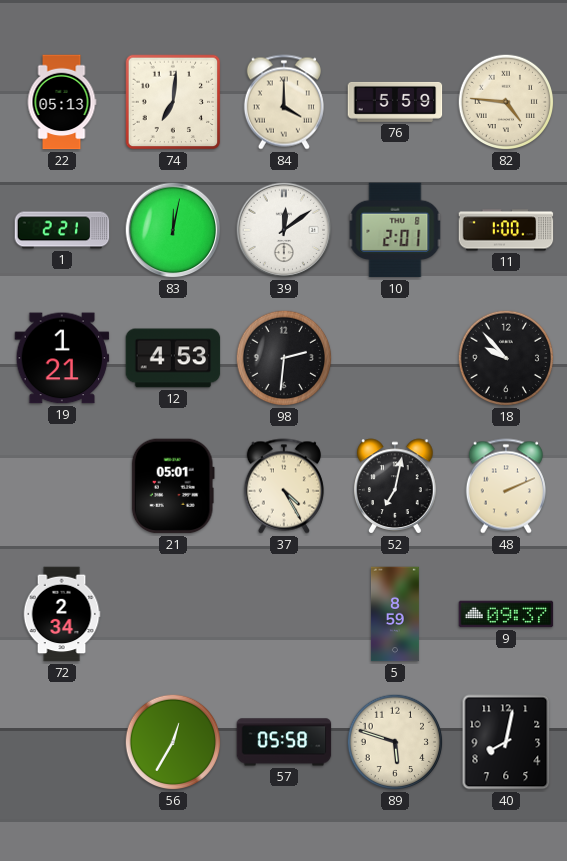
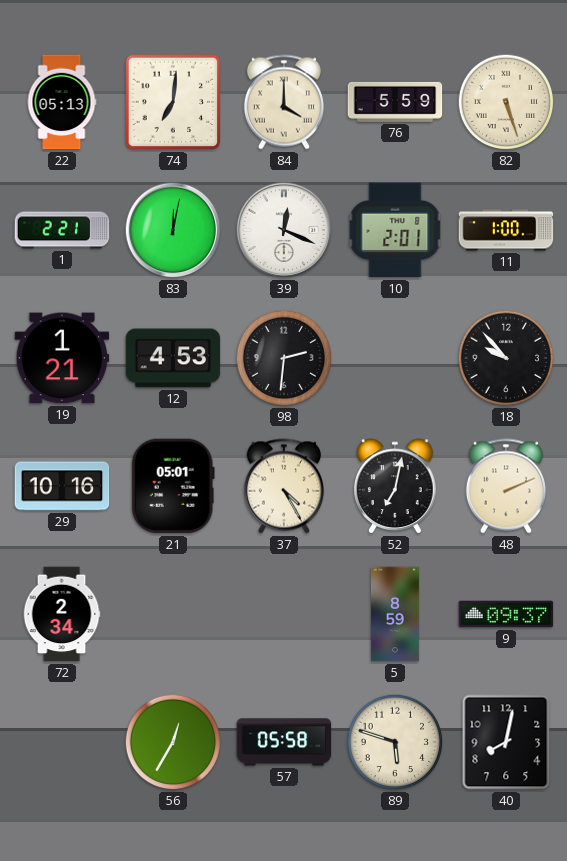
82: 4:46 -> 5:27 (506, 102)
39: 12:09 -> 12:19 (284, 230)
29: none -> 10:16 (62, 486)
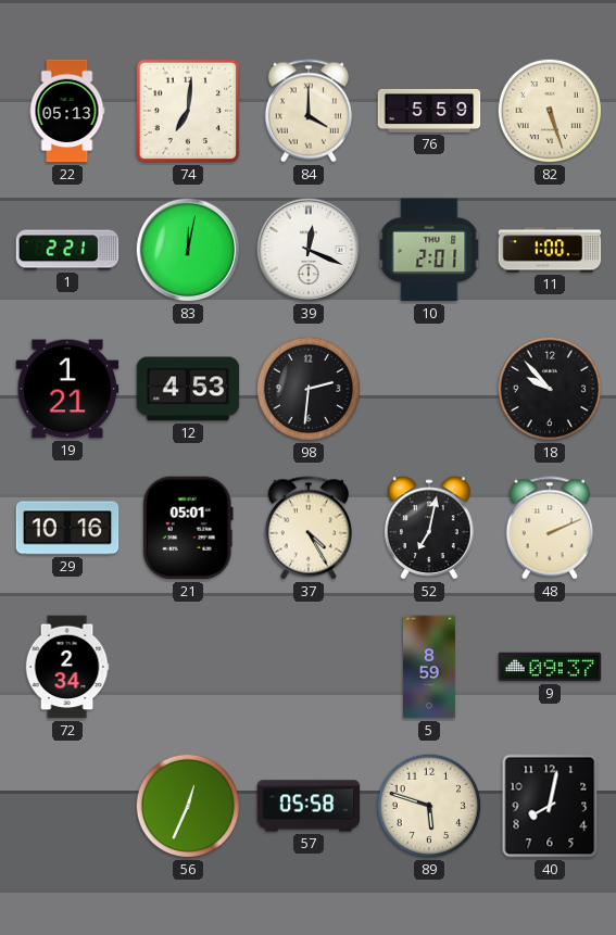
56: 12:35 -> 12:34 (188, 806)
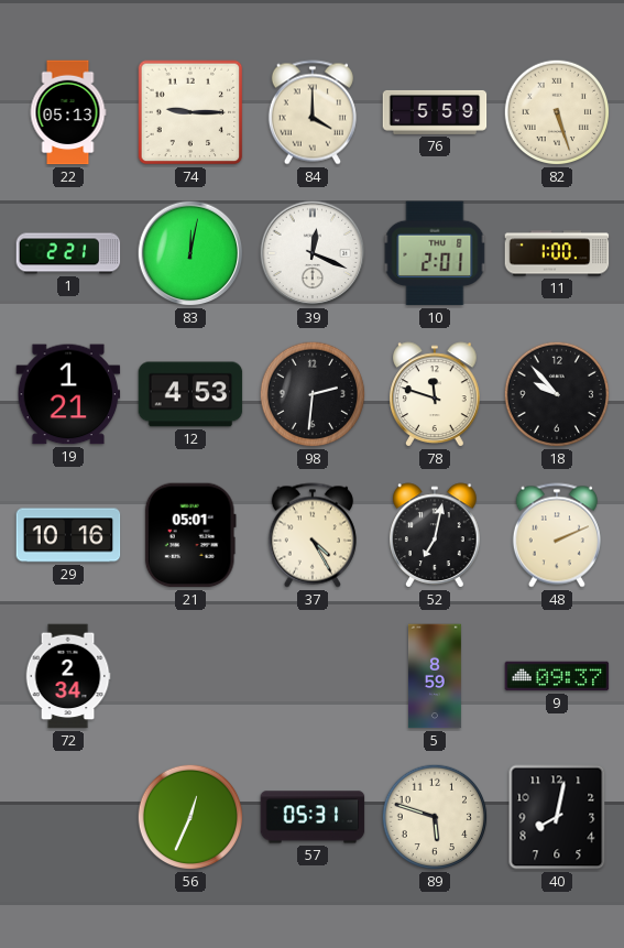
74: 7:01 -> 9:15 (190, 112)
78: none -> 11:48 (435, 394)
57: 05:58 -> 05:31 (313, 817)
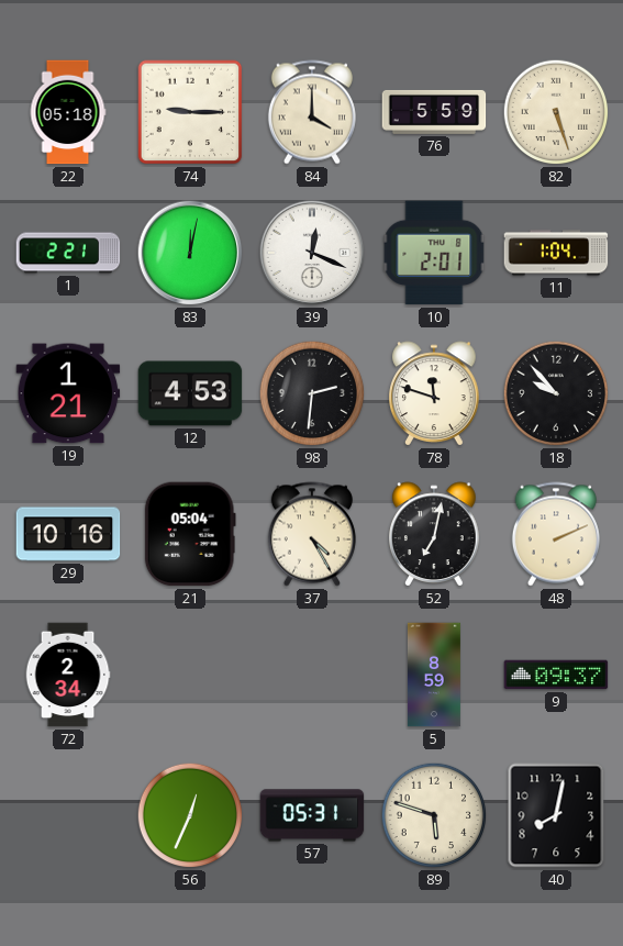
22: 05:13 -> 05:18 (68, 112)
11: 1:00 -> 1:04 (556, 253)
21: 05:01 -> 05:04 (190, 534)
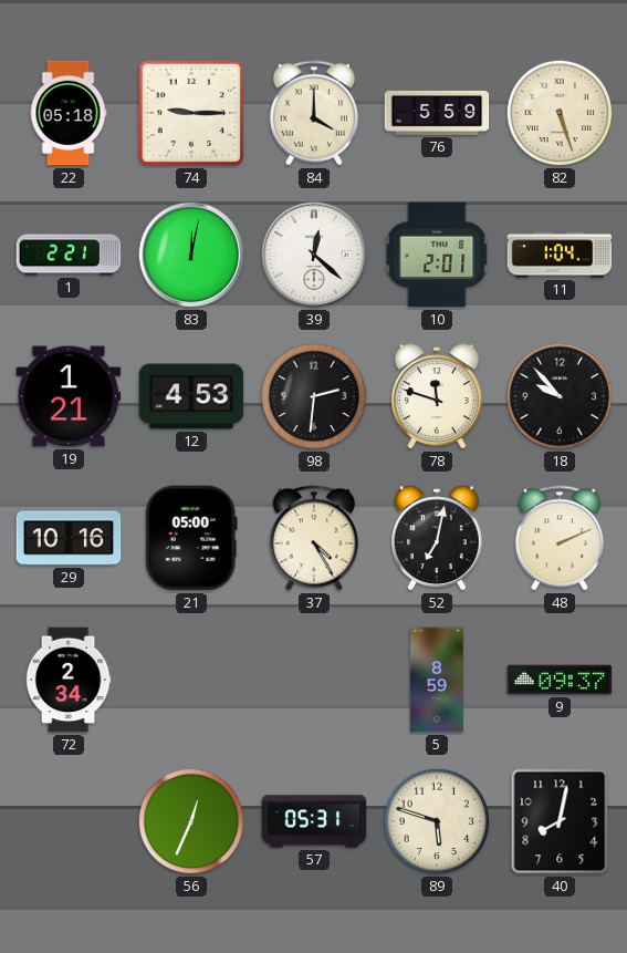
39: 12:19 -> 12:22 (314, 255)
21: 05:04 -> 05:00 (191, 538)
